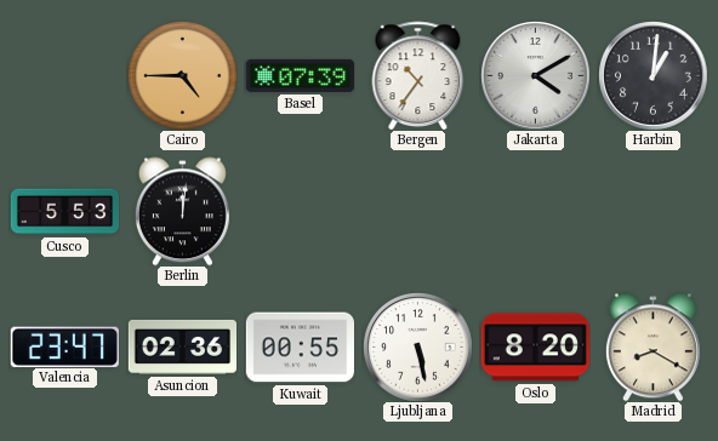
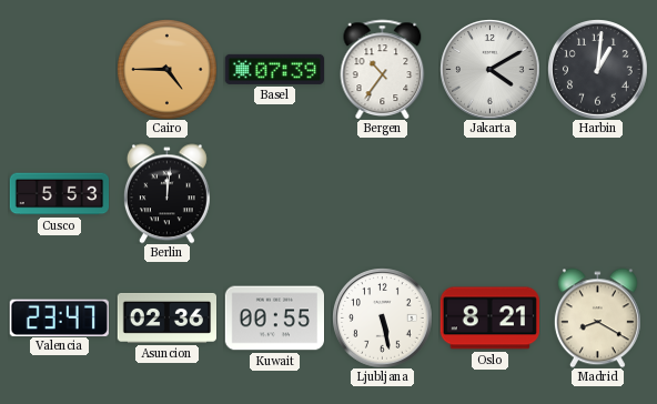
Oslo: 8:20 -> 8:21 (489, 319)
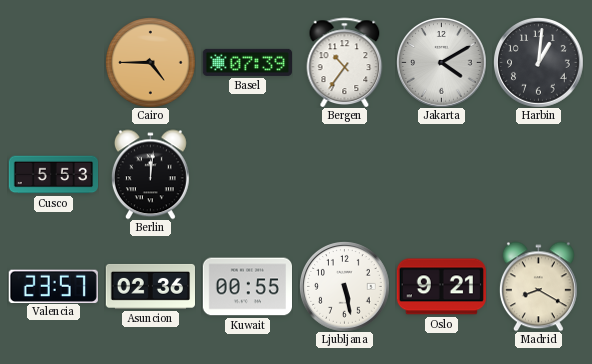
Valencia: 23:47 -> 23:57 (53, 286)
Oslo: 8:21 -> 9:21 (441, 287)
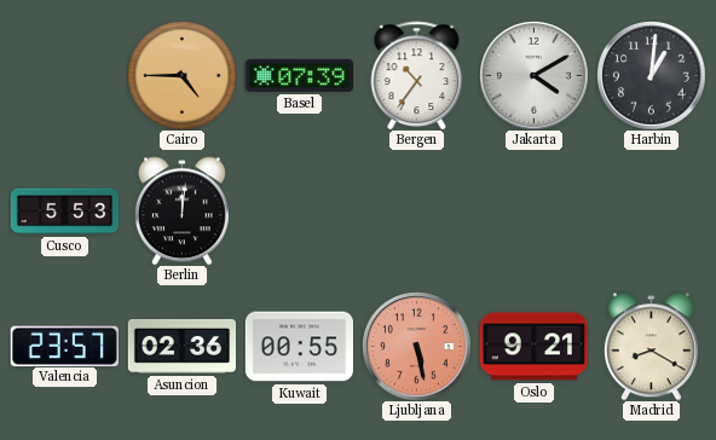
Ljubljana dial: white -> salmon (416, 346)
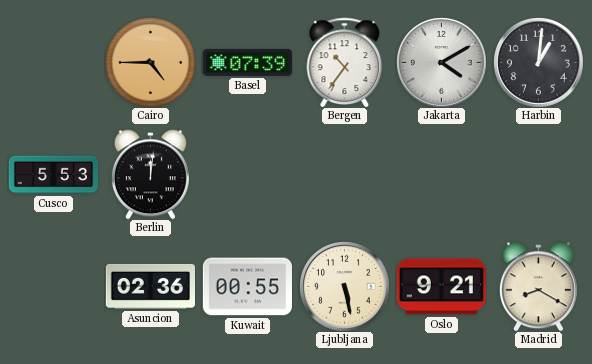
Valencia: 23:57 -> none (64, 346)
Ljubljana dial: salmon -> cream (344, 286)
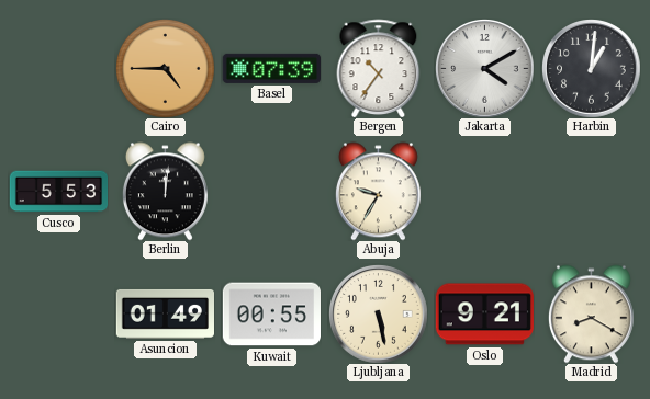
Abuja: none -> 9:35 (378, 191)
Asuncion: 02:36 -> 01:49 (165, 314)
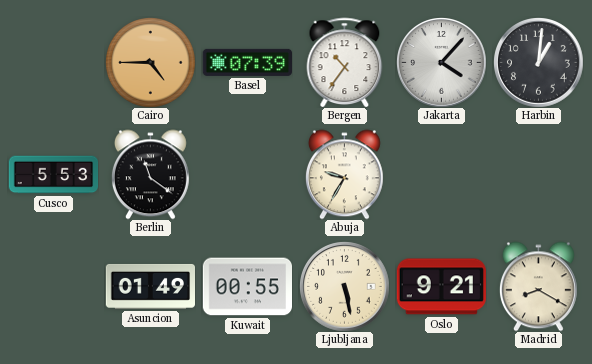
Jakarta: 4:10 -> 4:07 (441, 62)
Berlin: 12:01 -> 11:21 (150, 174)
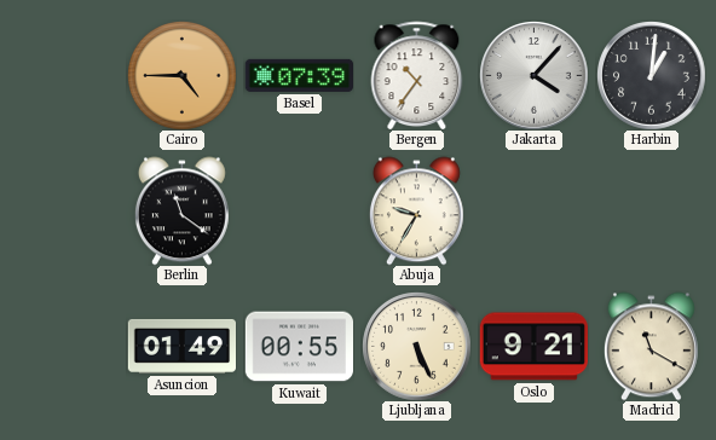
Cusco: 5:53 -> none (53, 175)
Ljubljana: 5:28 -> 5:26 (416, 346)
Madrid: 8:20 -> 11:20 (651, 346)
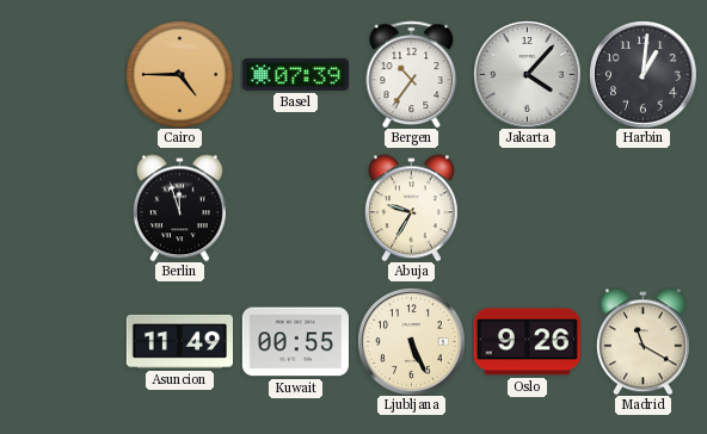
Berlin: 11:21 -> 11:57 (179, 207)
Asuncion: 01:49 -> 11:49 (179, 341)
Oslo: 9:21 -> 9:26 (527, 342)
